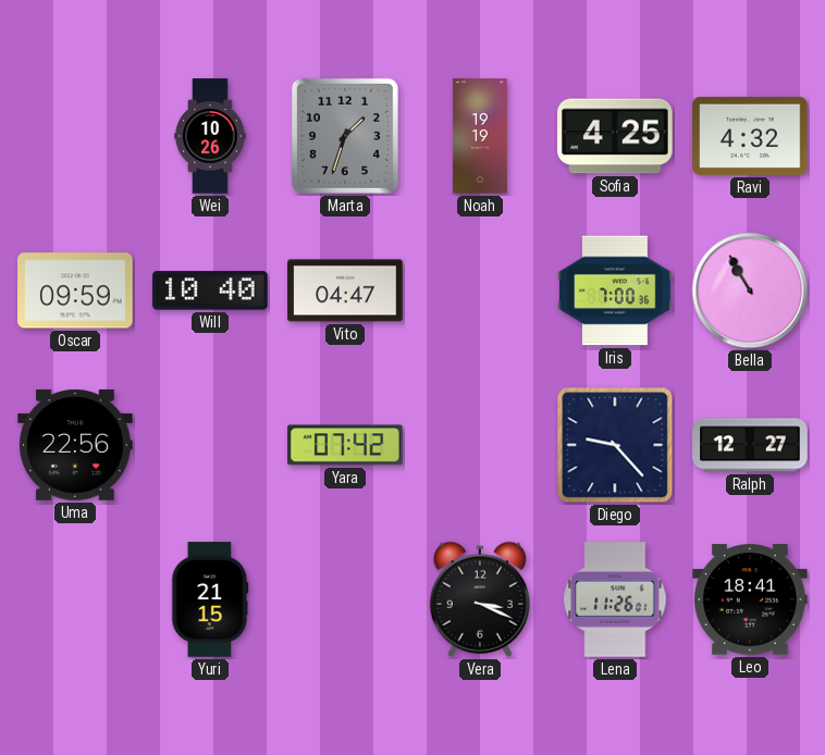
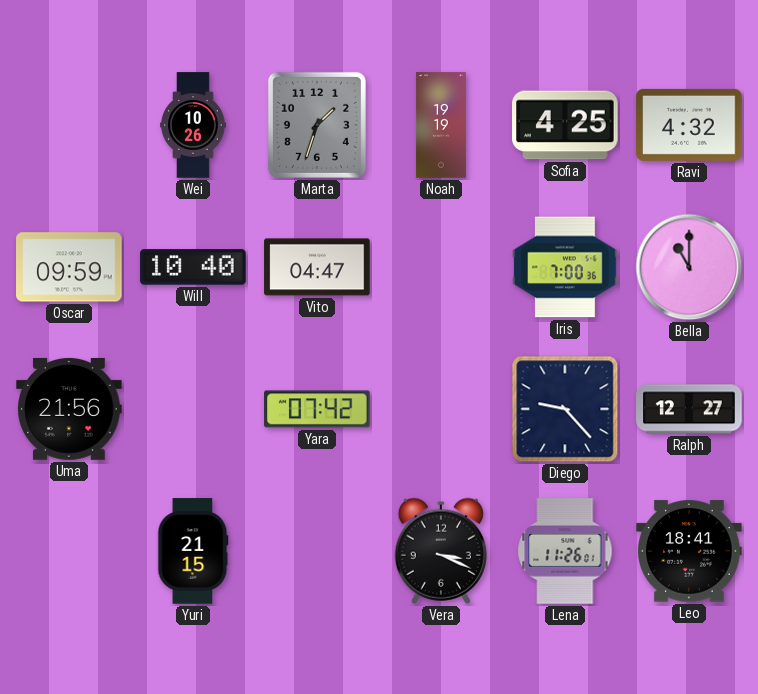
Bella: 10:55 -> 11:00 (689, 267)
Uma: 22:56 -> 21:56 (69, 409)
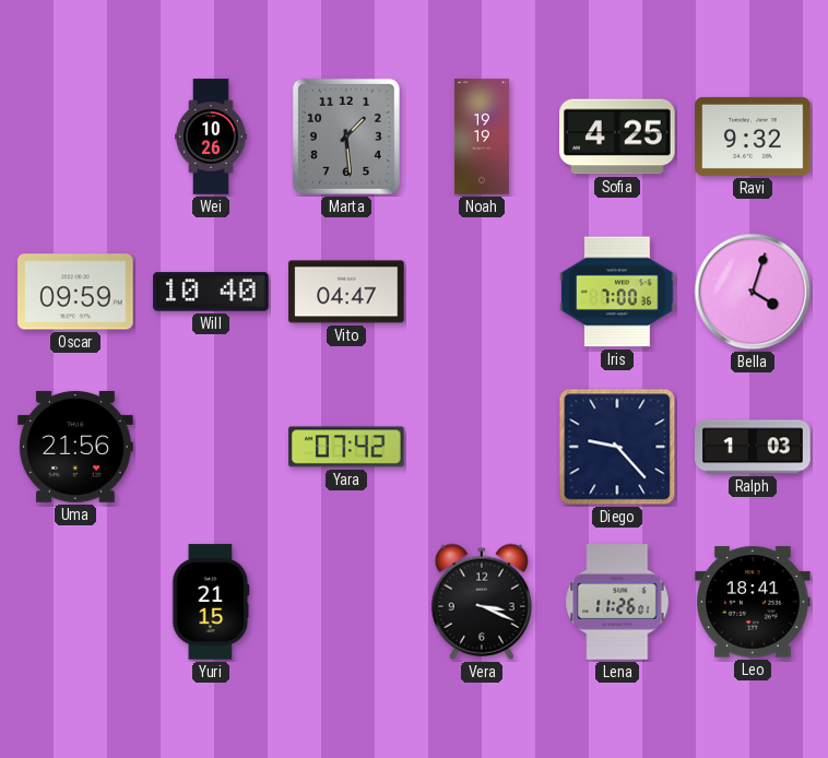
Marta: 1:33 -> 1:29 (346, 137)
Ravi: 4:32 -> 9:32 (753, 137)
Bella: 11:00 -> 4:03 (753, 292)
Ralph: 12:27 -> 1:03 (753, 447)
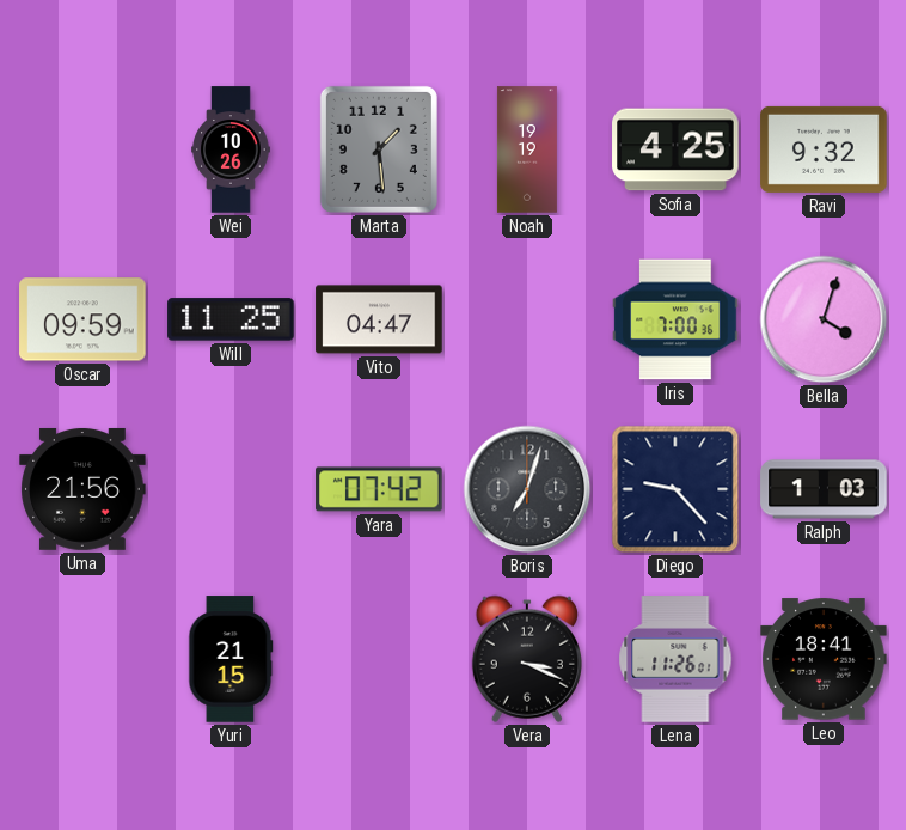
Will: 10:40 -> 11:25 (231, 319)
Boris: none -> 7:03 (527, 489)
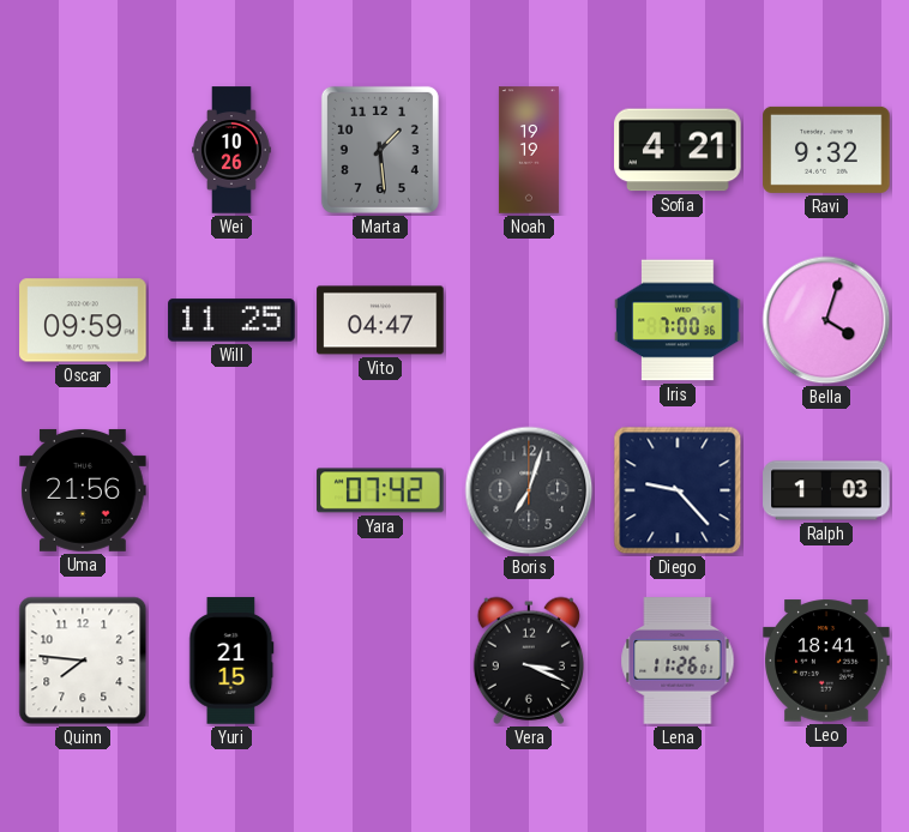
Sofia: 4:25 -> 4:21 (678, 150)
Quinn: none -> 7:46 (83, 661)
